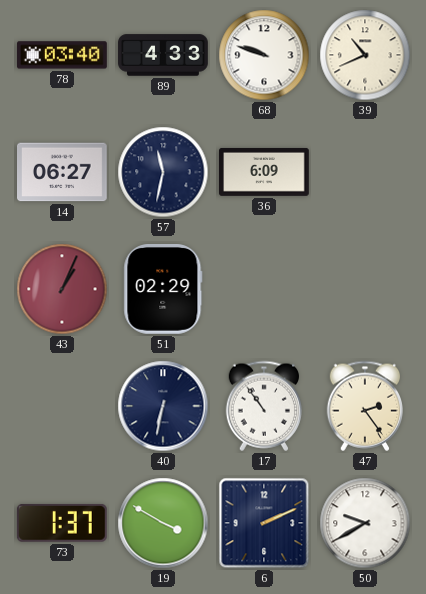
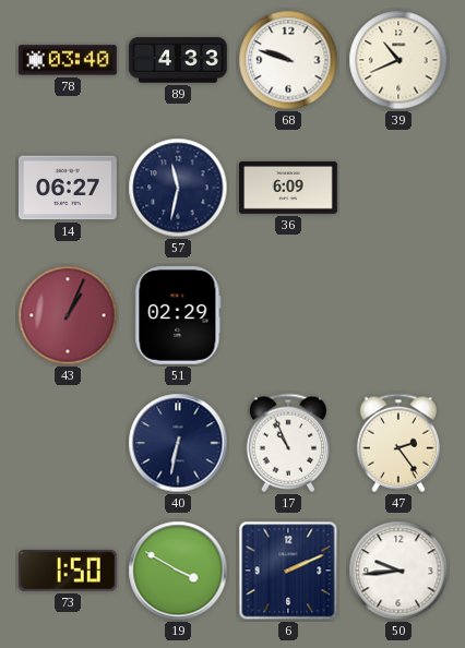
17: 10:54 -> 10:56 (288, 443)
73: 1:37 -> 1:50 (68, 571)
50: 9:40 -> 9:44 (398, 571)
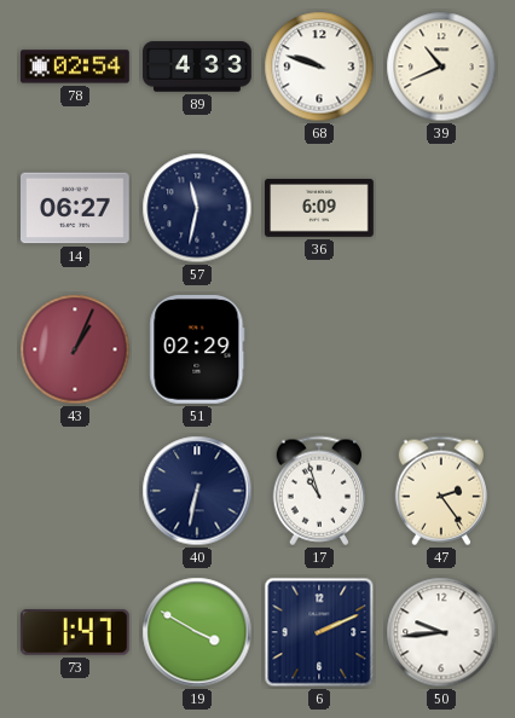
78: 03:40 -> 02:54 (76, 66)
17: 10:56 -> 10:57 (319, 491)
73: 1:50 -> 1:47 (75, 632)
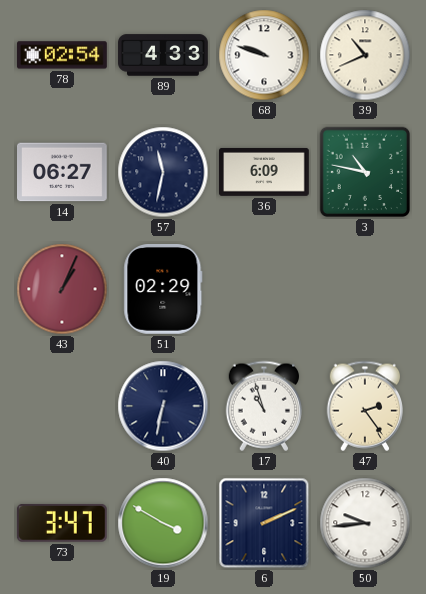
3: none -> 10:47 (365, 172)
73: 1:47 -> 3:47 (62, 523)
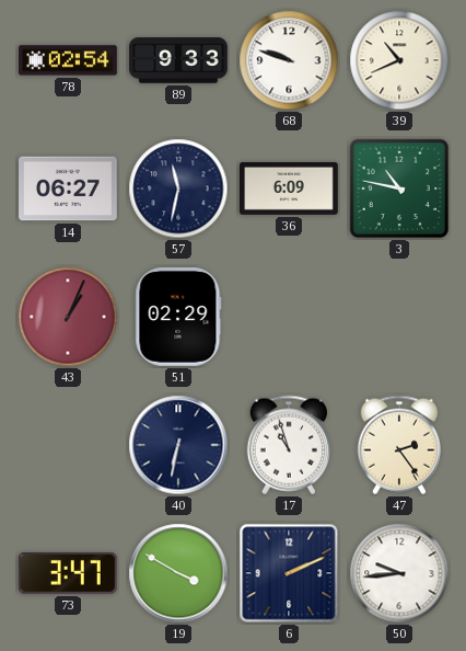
89: 4:33 -> 9:33 (178, 60)
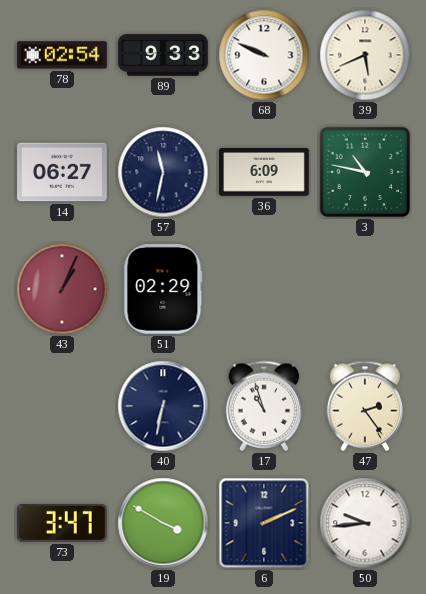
68: 9:48 -> 9:49 (264, 55)
39: 10:41 -> 5:41 (365, 55)
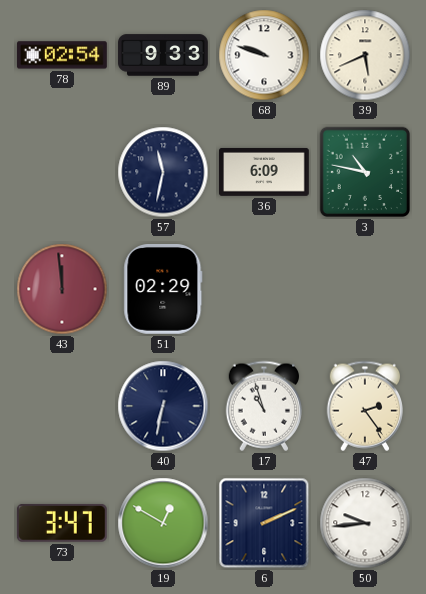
68: 9:49 -> 9:48 (264, 55)
14: 06:27 -> none (63, 172)
43: 1:04 -> 11:59 (62, 289)
19: 3:50 -> 12:50 (163, 523)
